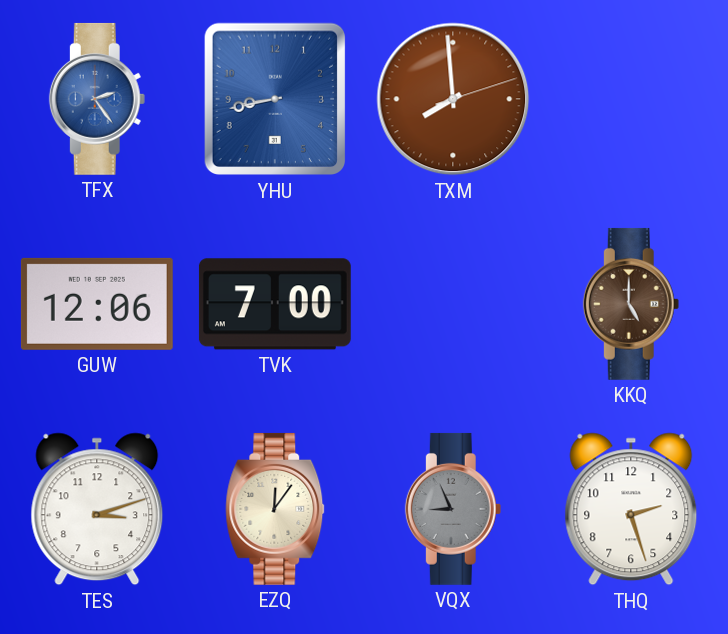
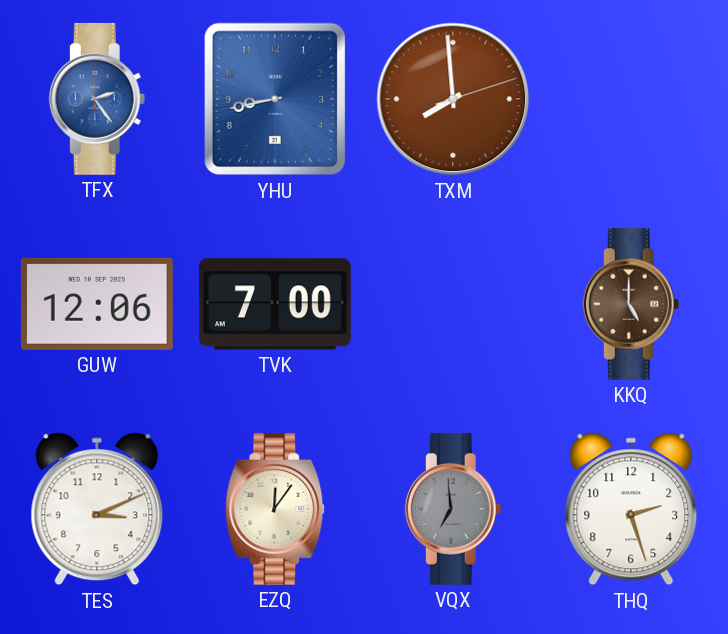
TES: 3:12 -> 3:11 (97, 509)
VQX: 8:56 -> 6:59 (453, 509)
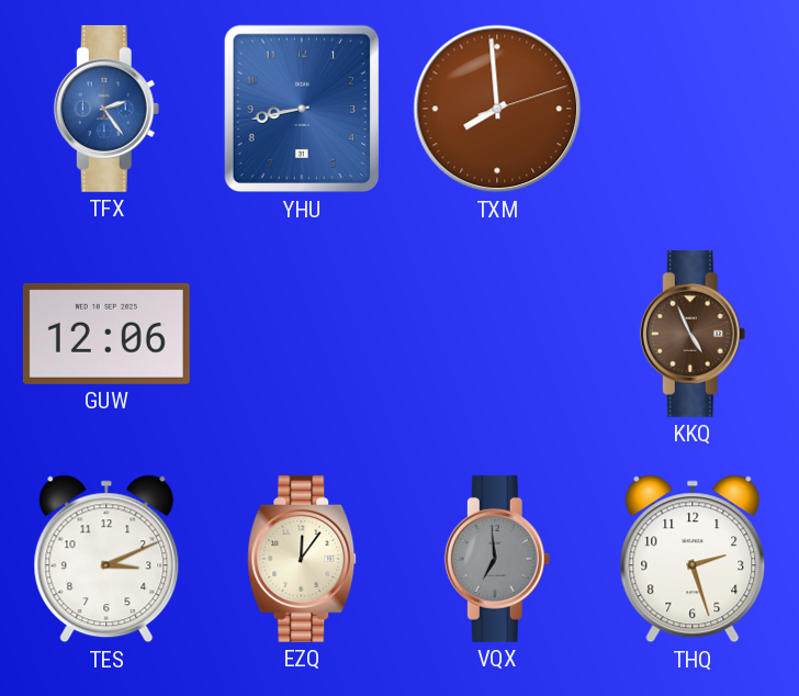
TVK: 7:00 -> none (275, 304)
KKQ: 5:00 -> 4:56 (693, 334)
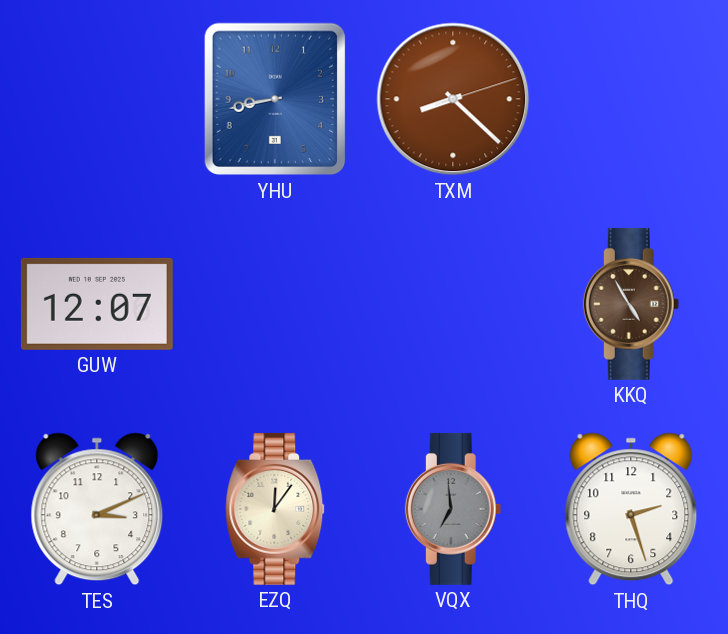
TFX: 2:24 -> none (106, 109)
TXM: 7:59 -> 8:22 (453, 99)
GUW: 12:06 -> 12:07 (97, 304)
KKQ: 4:56 -> 4:55 (631, 304)
